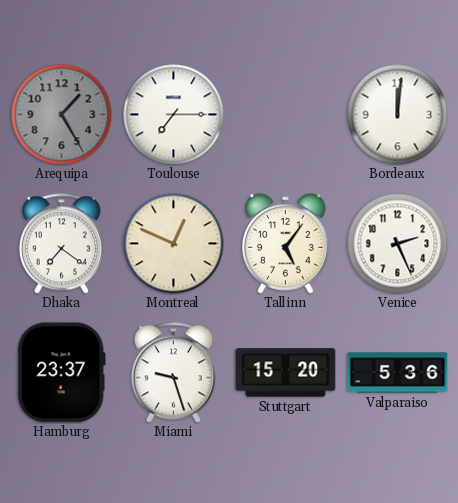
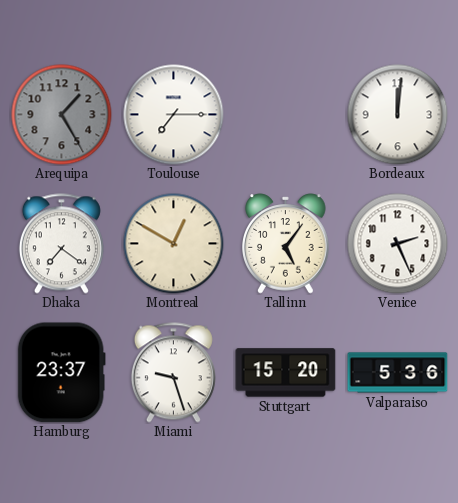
Montreal: 12:49 -> 12:50 (174, 244)
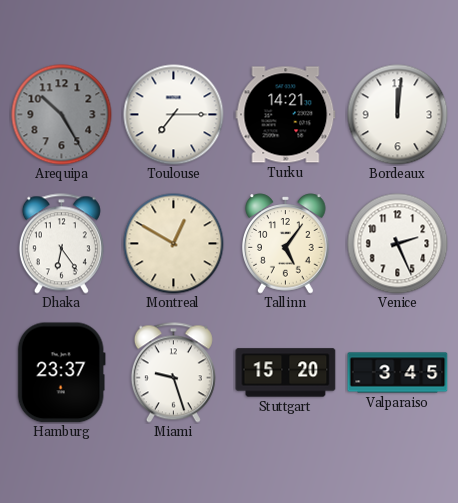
Arequipa: 1:25 -> 10:25 (62, 115)
Turku: none -> 14:21 (286, 115)
Dhaka: 7:21 -> 6:24 (61, 244)
Valparaiso: 5:36 -> 3:45 (398, 373)
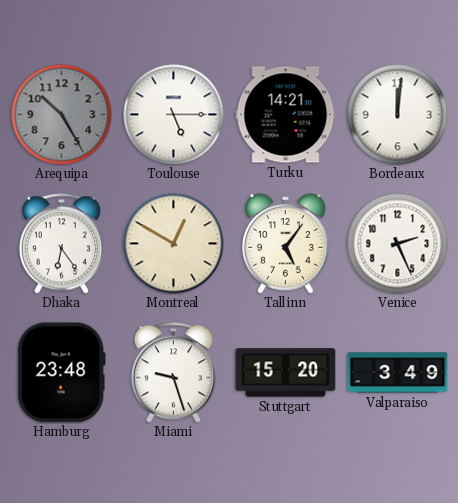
Toulouse: 7:15 -> 5:15 (174, 115)
Hamburg: 23:37 -> 23:48 (61, 373)
Valparaiso: 3:45 -> 3:49 (398, 373)
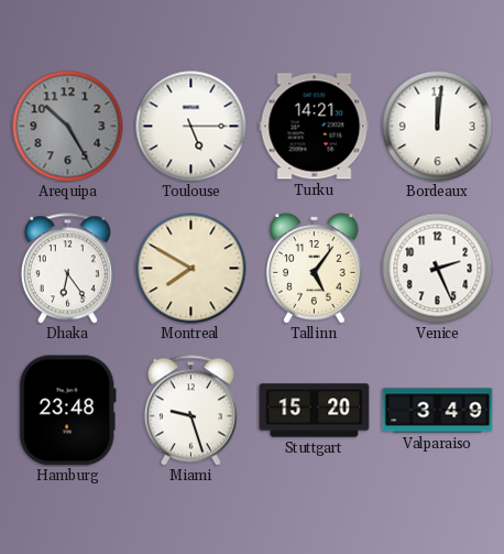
Montreal: 12:50 -> 7:50 (191, 269)
